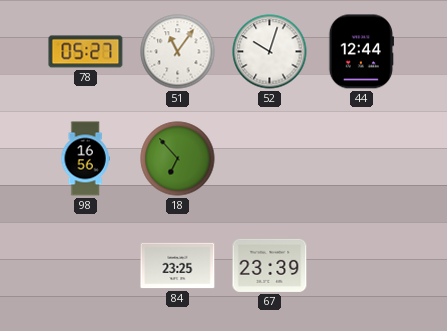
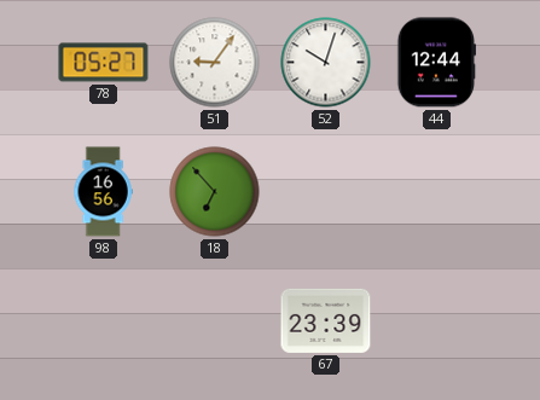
51: 11:06 -> 9:06 (215, 63)
84: 23:25 -> none (178, 266)
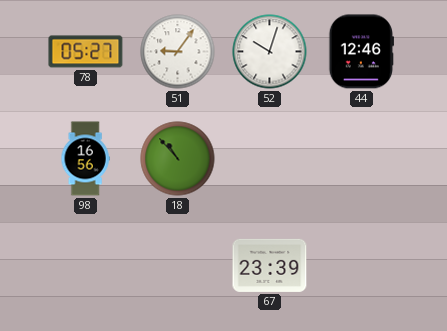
44: 12:44 -> 12:46 (361, 52)
18: 6:53 -> 10:53 (178, 159)
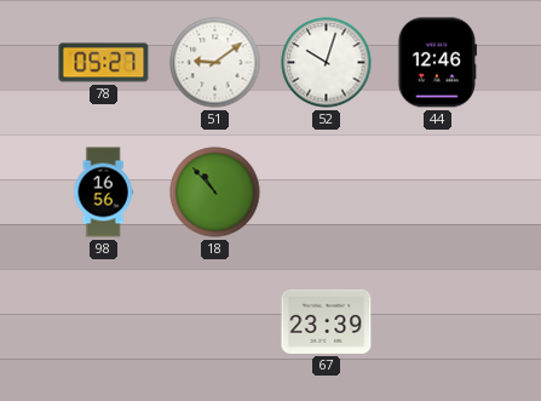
51: 9:06 -> 9:09 (215, 63)
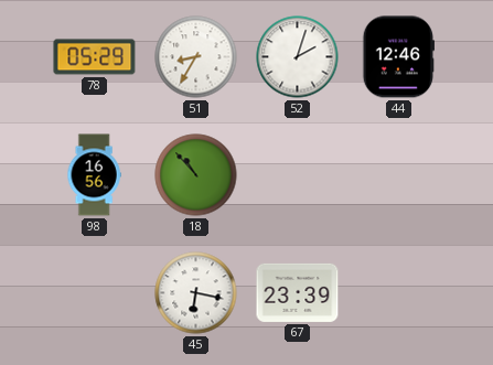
78: 05:27 -> 05:29 (95, 57)
51: 9:09 -> 8:35 (196, 57)
52: 10:03 -> 2:03 (298, 57)
45: none -> 6:17 (196, 293)
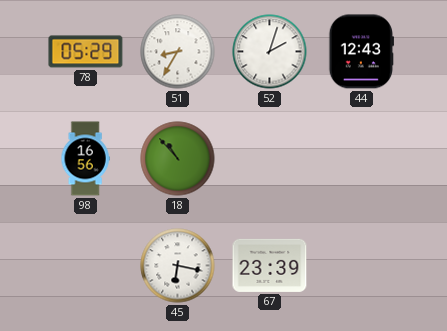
44: 12:46 -> 12:43 (361, 52)
